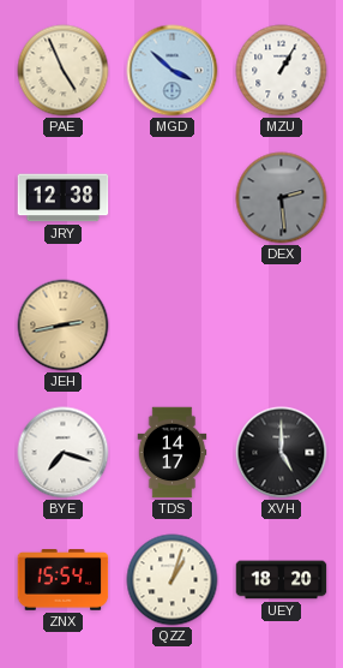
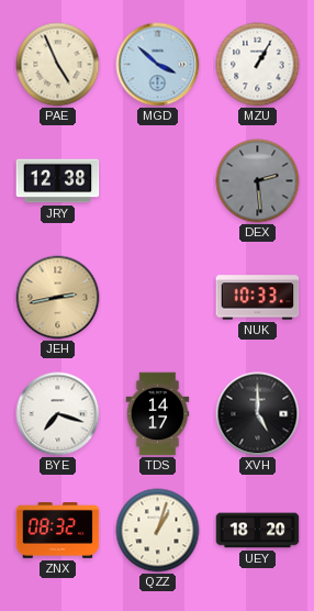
NUK: none -> 10:33 (258, 298)
ZNX: 15:54 -> 08:32 (58, 531)
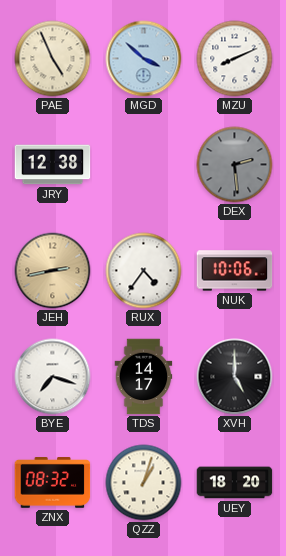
MZU: 1:05 -> 8:11 (235, 59)
RUX: none -> 4:36 (144, 271)
NUK: 10:33 -> 10:06 (235, 271)
